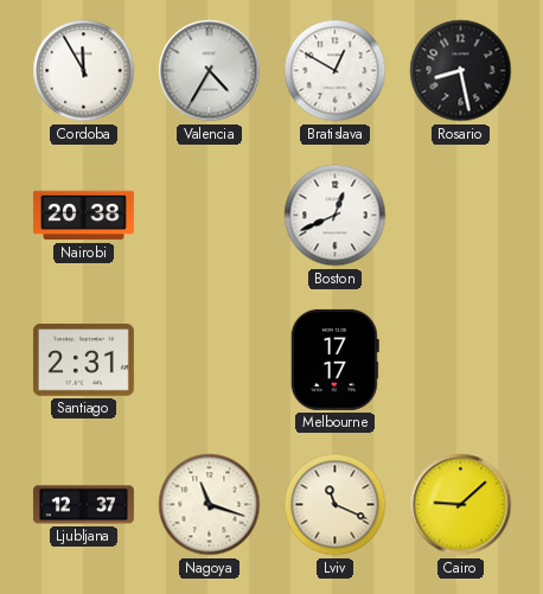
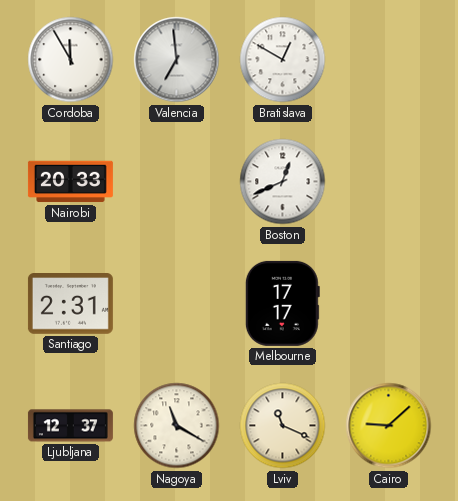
Valencia: 4:35 -> 6:59 (177, 60)
Rosario: 8:28 -> none (461, 71)
Nairobi: 20:38 -> 20:33 (70, 182)
Nagoya: 11:18 -> 11:20 (177, 426)
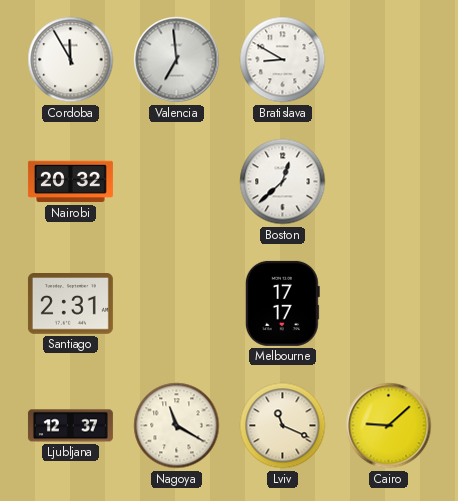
Bratislava: 12:50 -> 8:50 (283, 60)
Nairobi: 20:33 -> 20:32 (70, 182)
Boston: 12:41 -> 12:38 (283, 182)
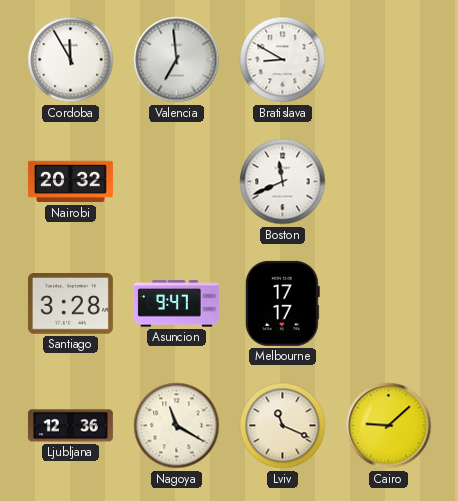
Boston: 12:38 -> 11:41 (283, 182)
Santiago: 2:31 -> 3:28 (70, 304)
Asuncion: none -> 9:47 (176, 304)
Ljubljana: 12:37 -> 12:36 (70, 426)
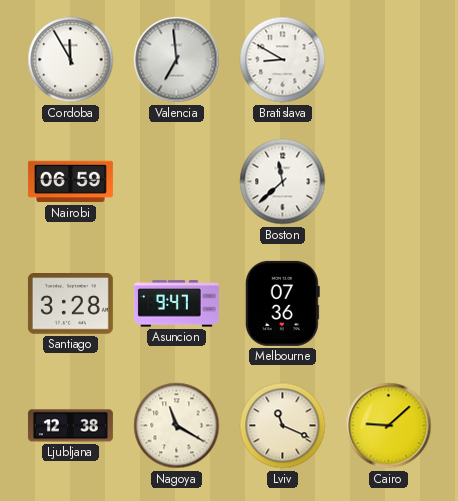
Nairobi: 20:32 -> 06:59 (70, 182)
Boston: 11:41 -> 11:38 (283, 182)
Melbourne: 17:17 -> 07:36 (282, 303)
Ljubljana: 12:36 -> 12:38 (70, 426)
